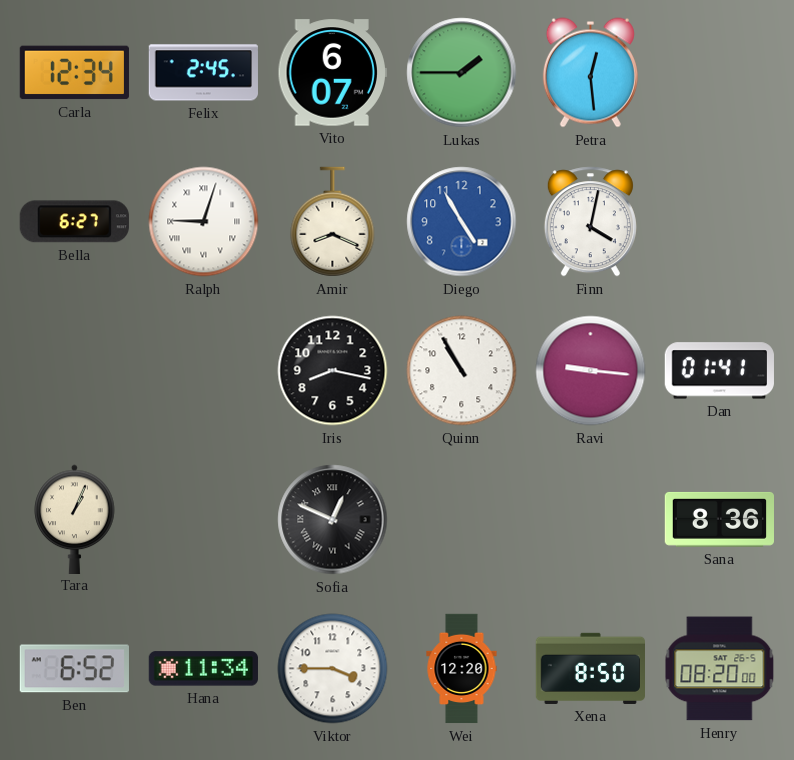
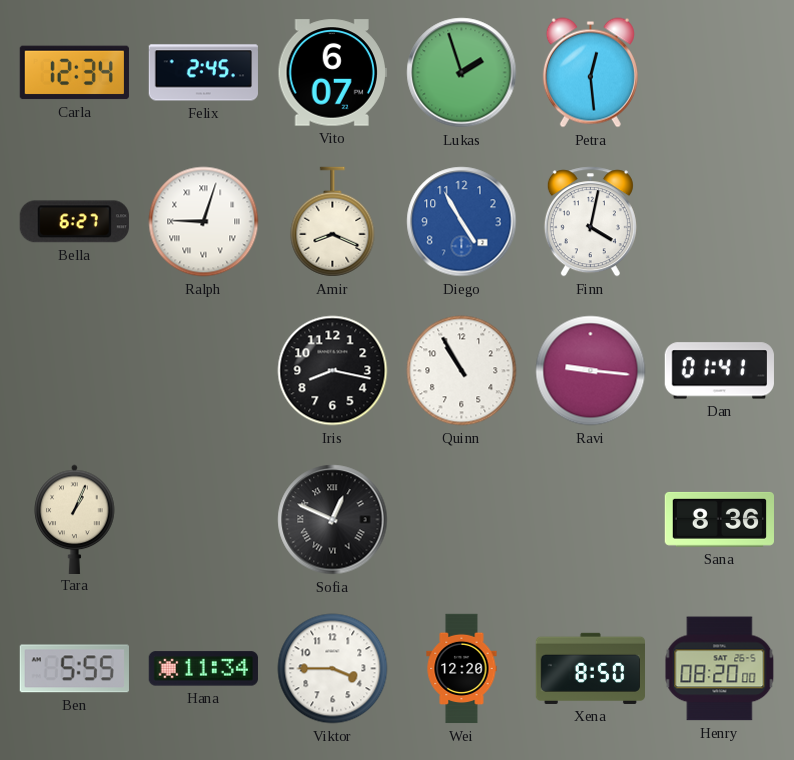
Lukas: 1:45 -> 1:57 (462, 73)
Ben: 6:52 -> 5:55 (74, 669)
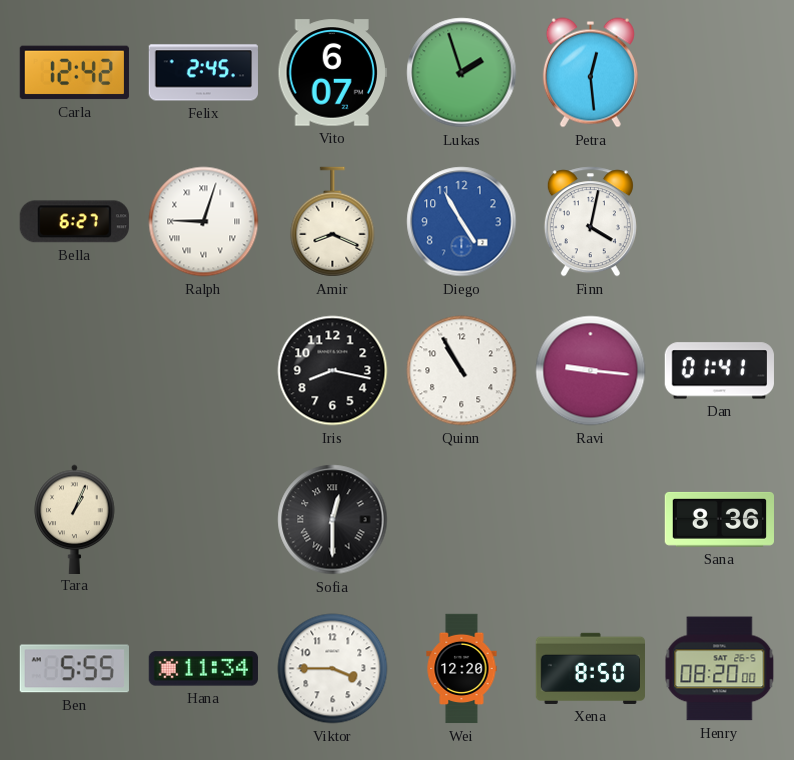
Carla: 12:34 -> 12:42 (74, 73)
Sofia: 12:49 -> 12:30 (333, 520)
